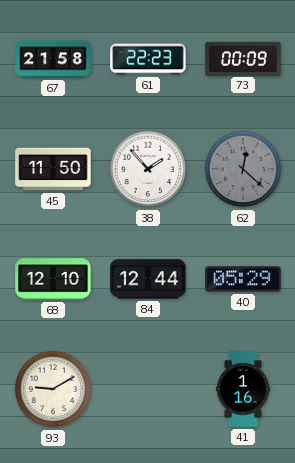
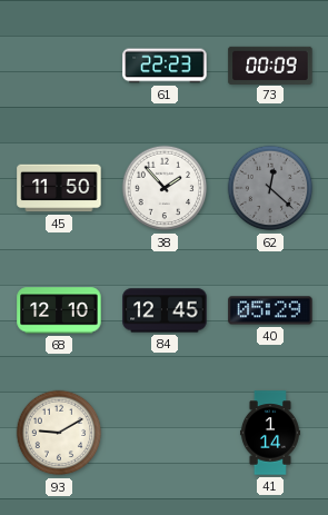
67: 21:58 -> none (53, 59)
84: 12:44 -> 12:45 (165, 310)
41: 1:16 -> 1:14 (270, 433)
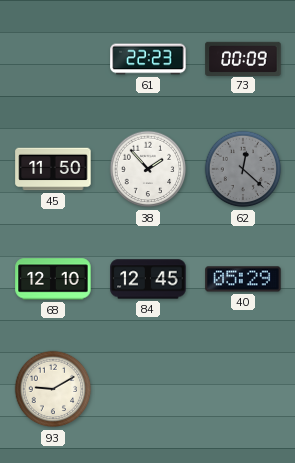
41: 1:14 -> none (270, 433)
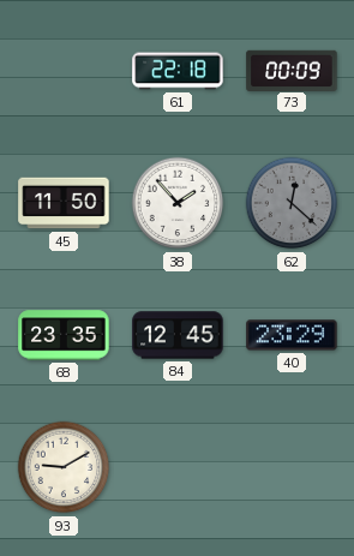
61: 22:23 -> 22:18 (178, 71)
68: 12:10 -> 23:35 (64, 335)
40: 05:29 -> 23:29 (292, 335)
